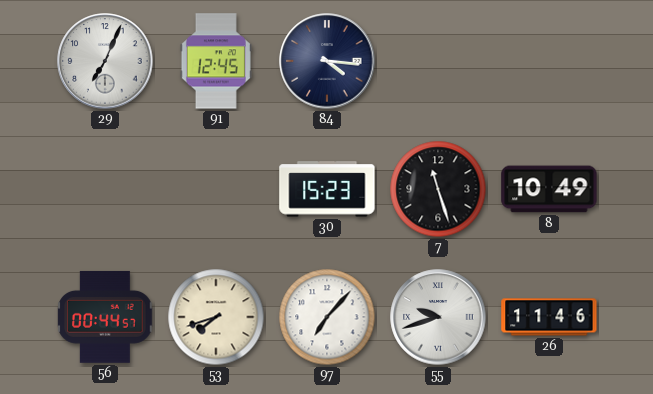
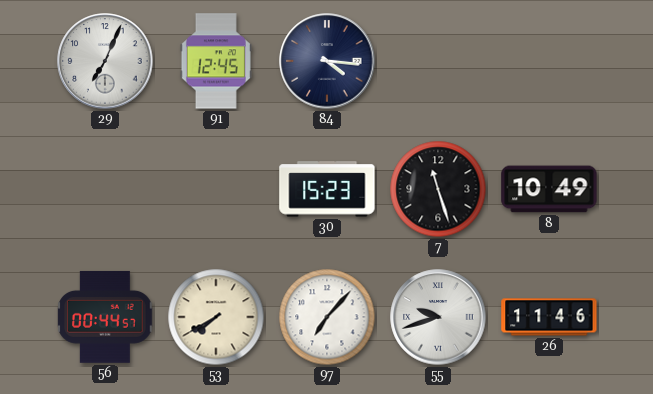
53: 7:42 -> 7:40 (216, 317)
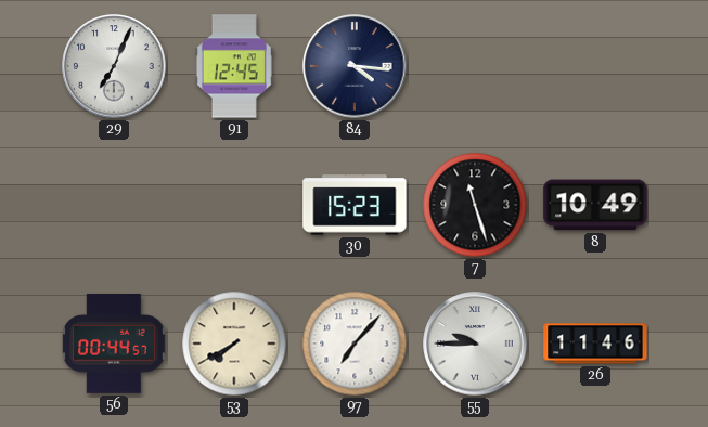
55: 9:42 -> 9:45 (475, 344)
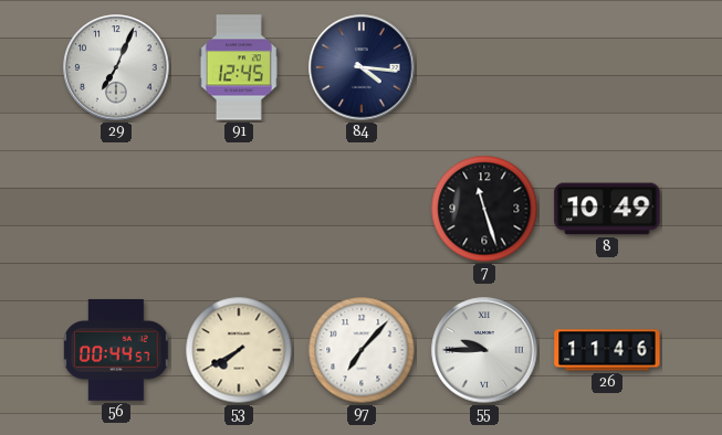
30: 15:23 -> none (355, 205)
